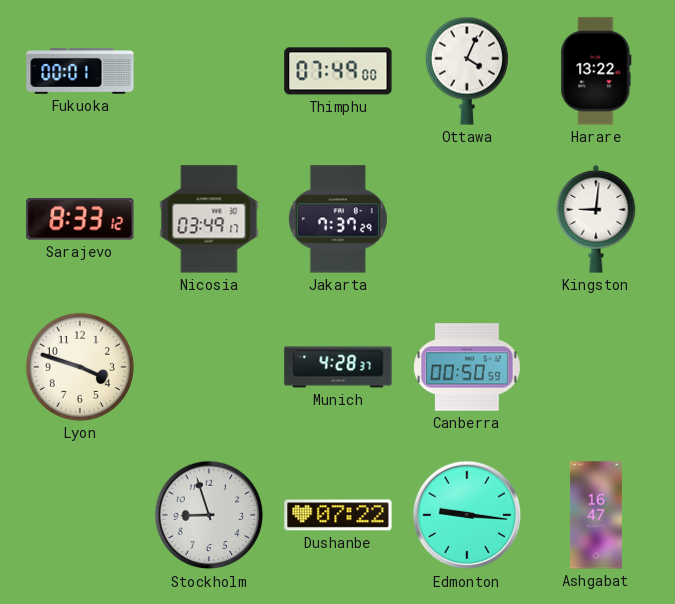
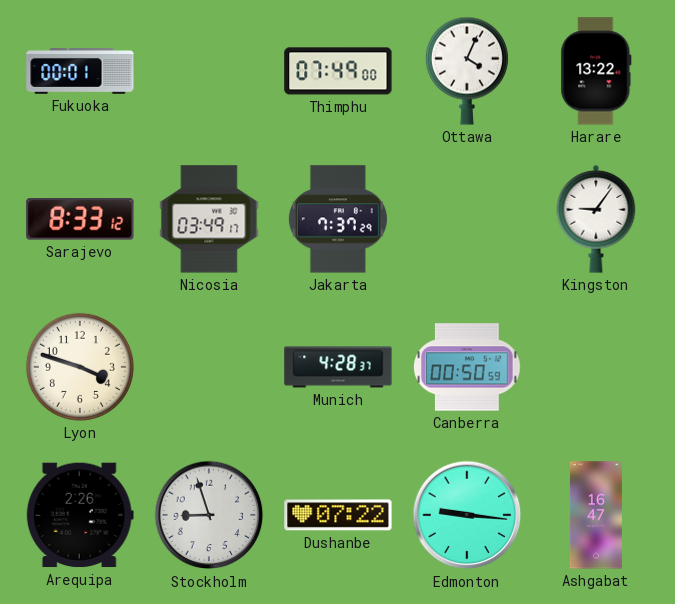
Kingston: 9:01 -> 9:06 (596, 219)
Arequipa: none -> 2:26 (80, 515)
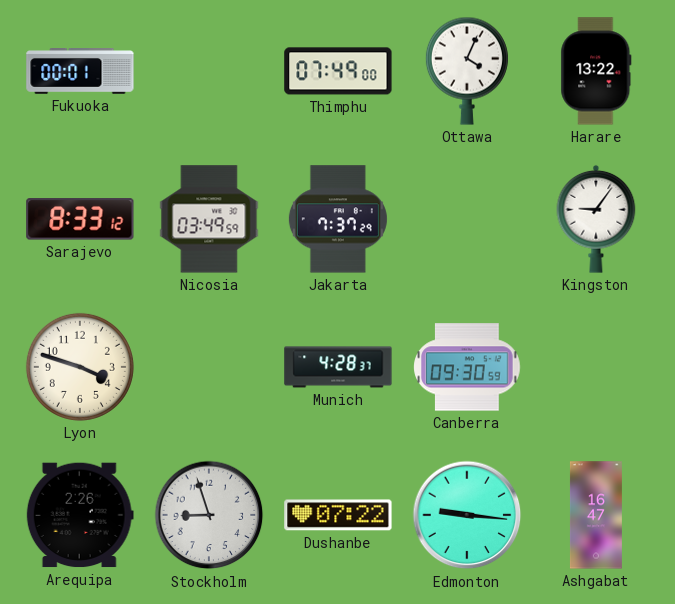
Nicosia: 03:49:17 -> 03:49:59 (209, 219)
Canberra: 00:50 -> 09:30 (467, 367)
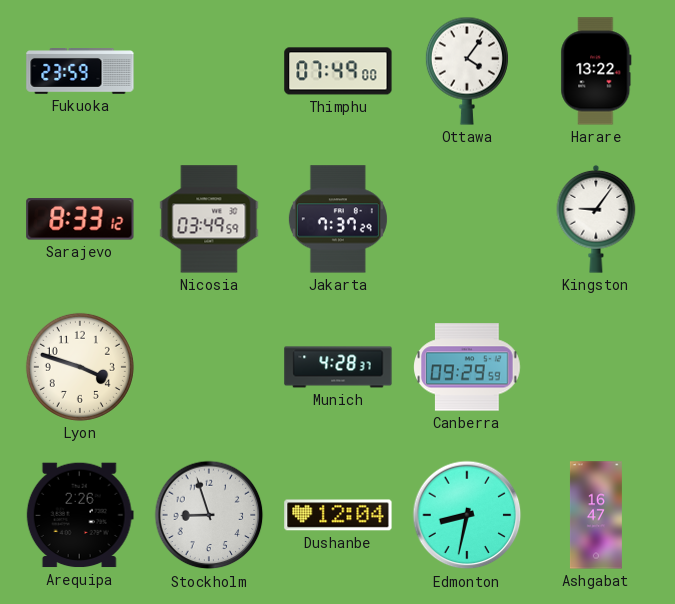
Fukuoka: 00:01 -> 23:59 (80, 72)
Ottawa: 4:04 -> 4:06 (467, 71)
Canberra: 09:30 -> 09:29 (467, 367)
Dushanbe: 07:22 -> 12:04 (338, 515)
Edmonton: 9:16 -> 8:32 (467, 515)
